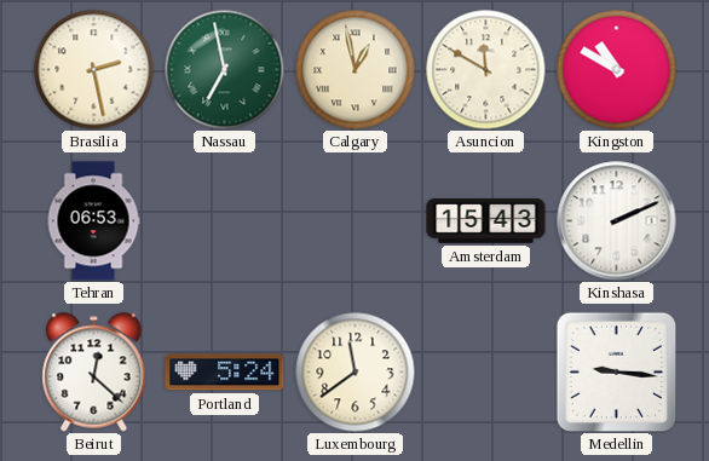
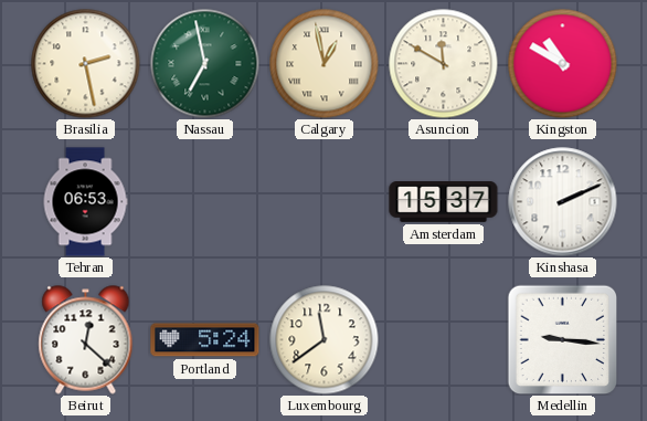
Amsterdam: 15:43 -> 15:37 (444, 202)
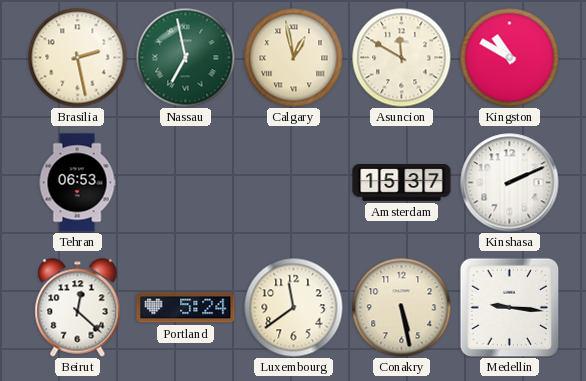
Conakry: none -> 5:28 (402, 308)
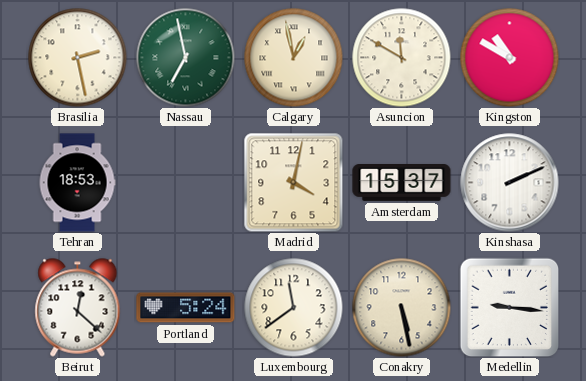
Tehran: 06:53 -> 18:53 (77, 183)
Madrid: none -> 4:02 (294, 183)
